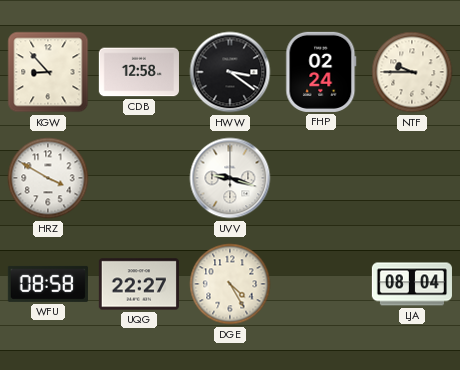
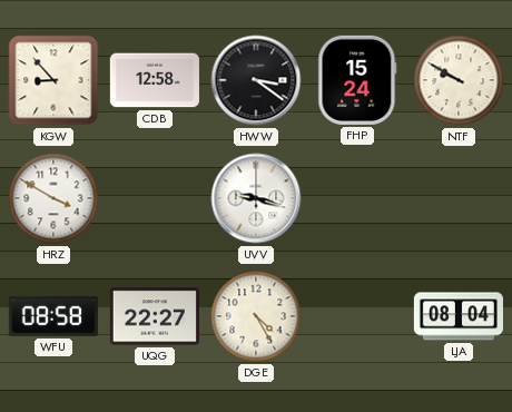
FHP: 02:24 -> 15:24 (357, 80)
NTF: 9:45 -> 9:50 (459, 80)
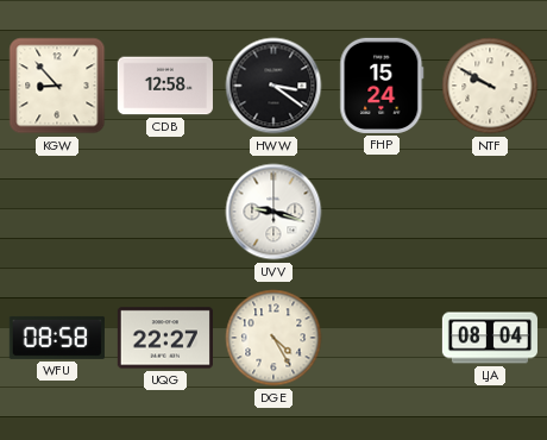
HRZ: 3:50 -> none (53, 198)
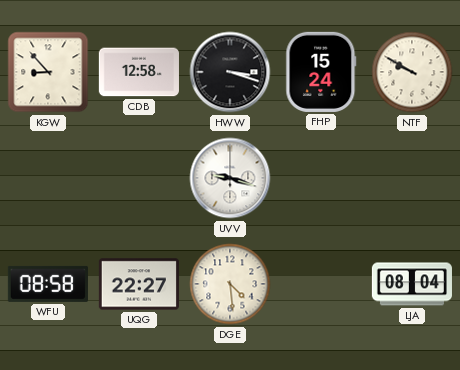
HWW: 3:21 -> 3:18 (230, 72)
DGE: 4:25 -> 4:29 (230, 284)
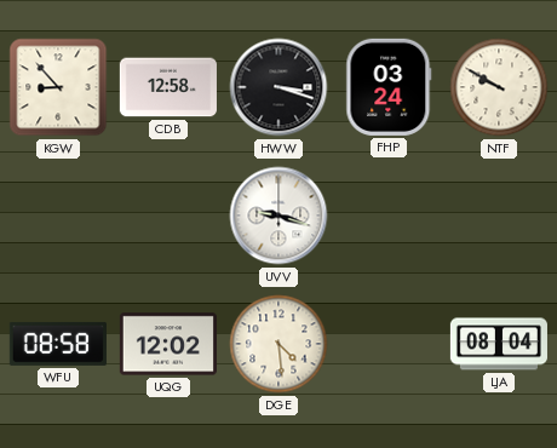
FHP: 15:24 -> 03:24 (389, 87)
UQG: 22:27 -> 12:02 (168, 344)
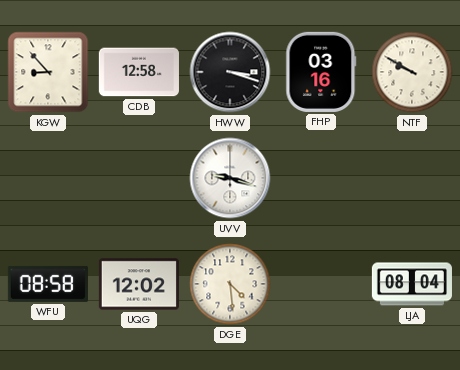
FHP: 03:24 -> 03:16 (321, 72)
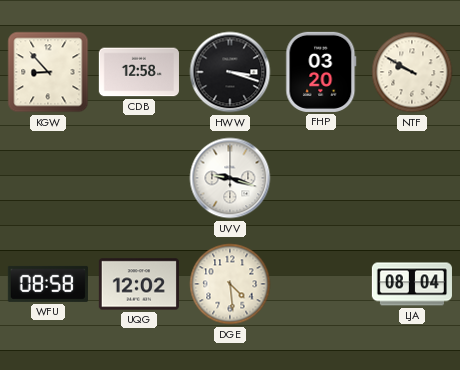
FHP: 03:16 -> 03:20 (321, 72)
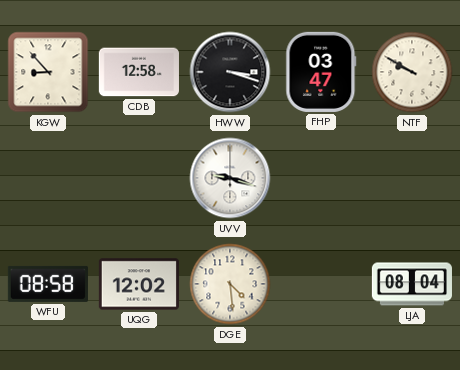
FHP: 03:20 -> 03:47 (321, 72)
